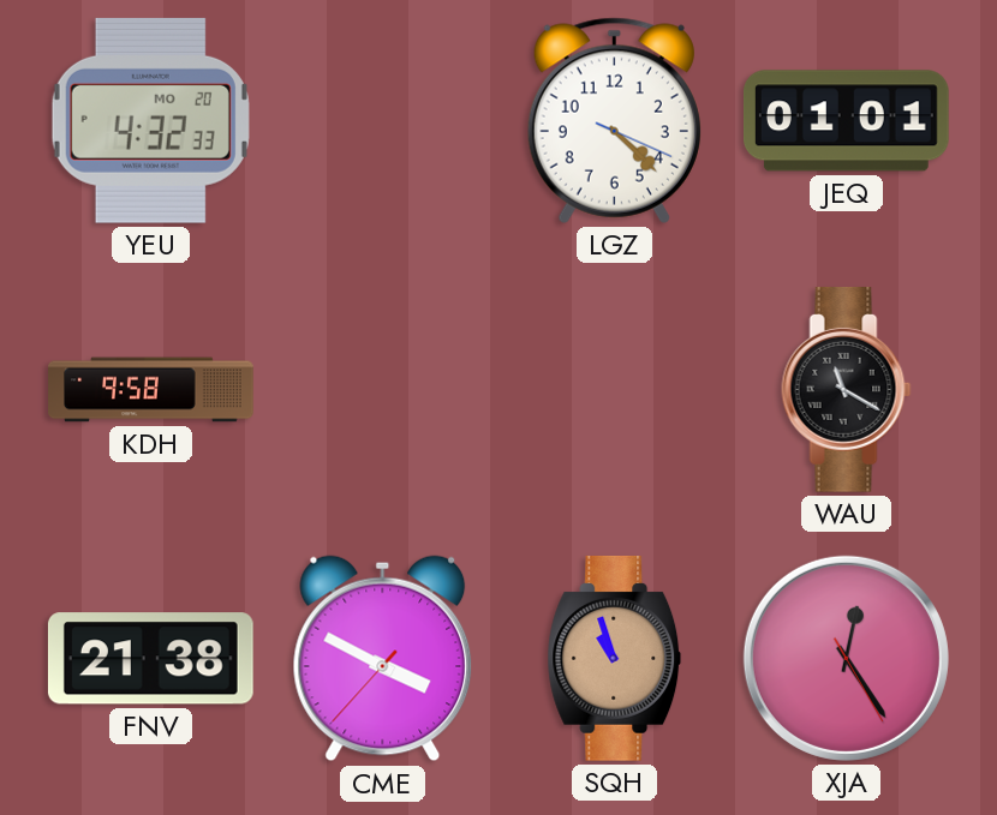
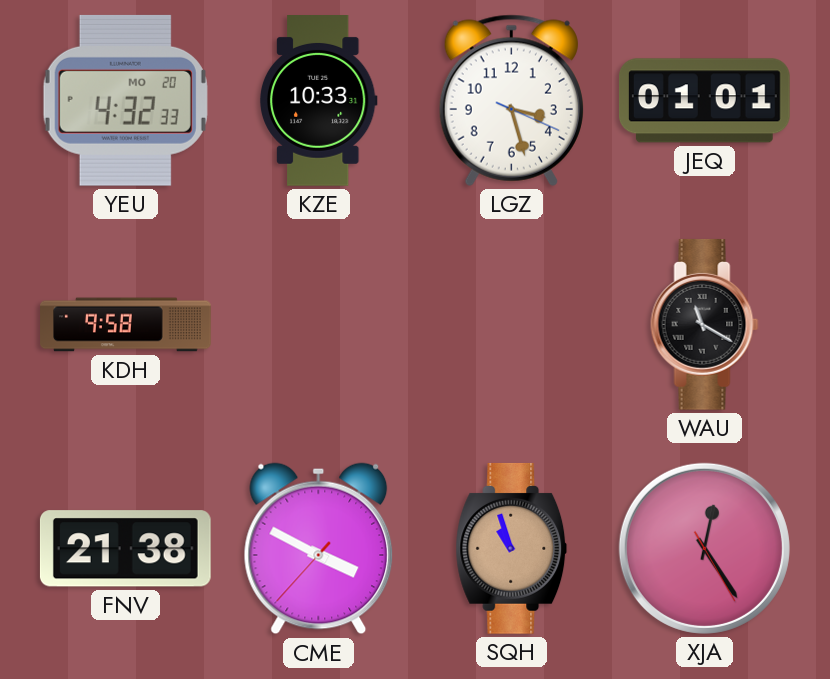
KZE: none -> 10:33 (318, 101)
LGZ: 4:22 -> 3:27 (511, 100)
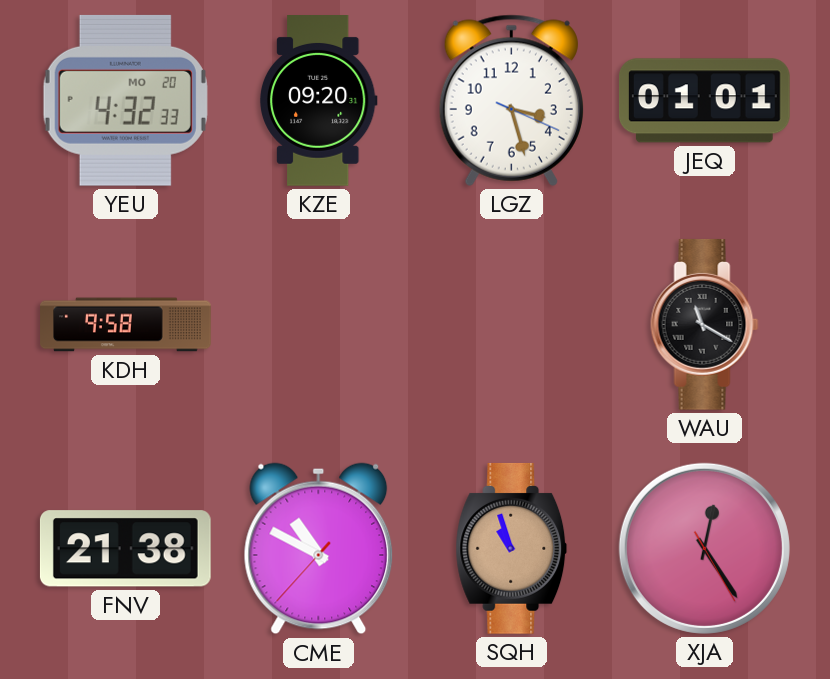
KZE: 10:33 -> 09:20 (318, 101)
CME: 3:49 -> 10:49 (319, 549)
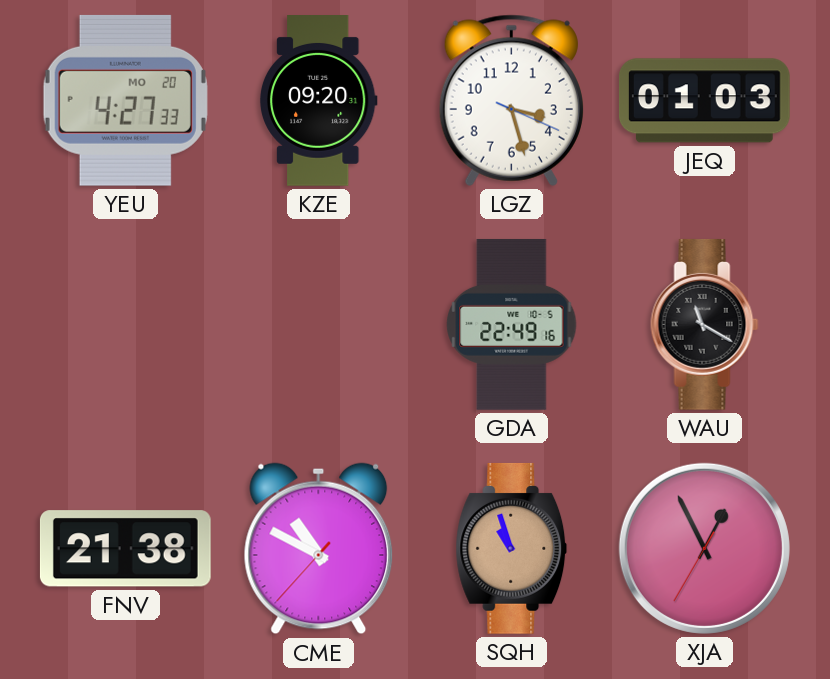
YEU: 4:32 -> 4:27 (125, 100)
JEQ: 01:01 -> 01:03 (704, 101)
KDH: 9:58 -> none (126, 325)
GDA: none -> 22:49 (512, 324)
XJA: 12:24 -> 12:55 (704, 548)
